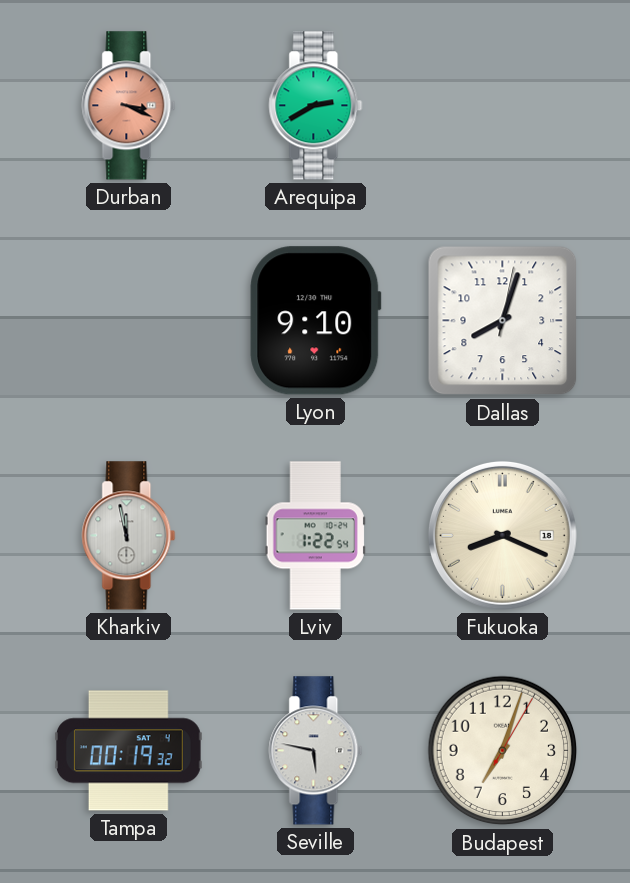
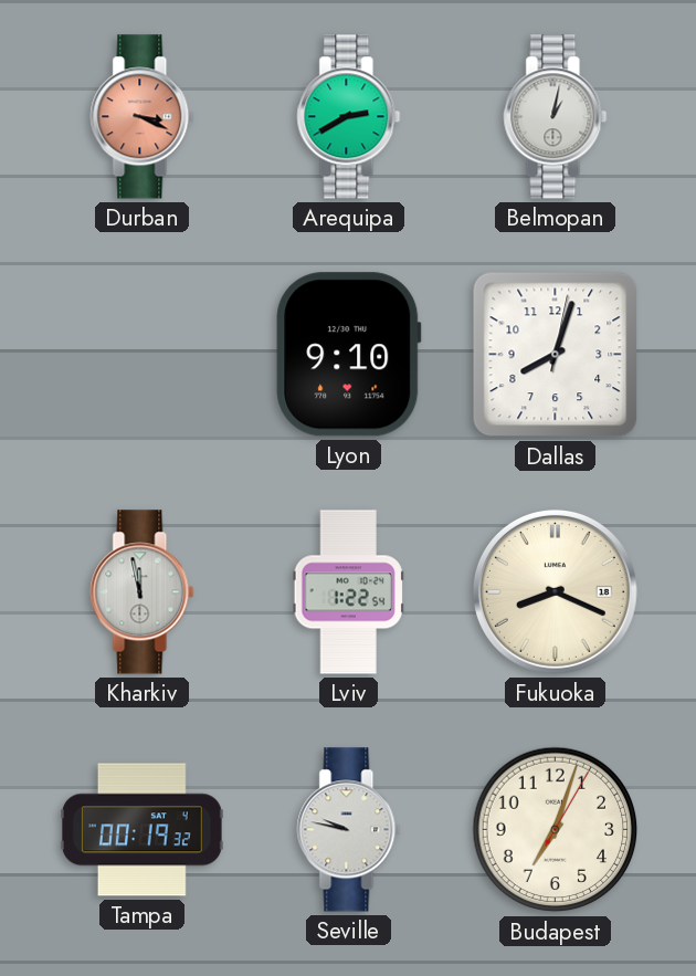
Belmopan: none -> 1:02 (556, 117)
Seville: 5:47 -> 9:47 (349, 830)
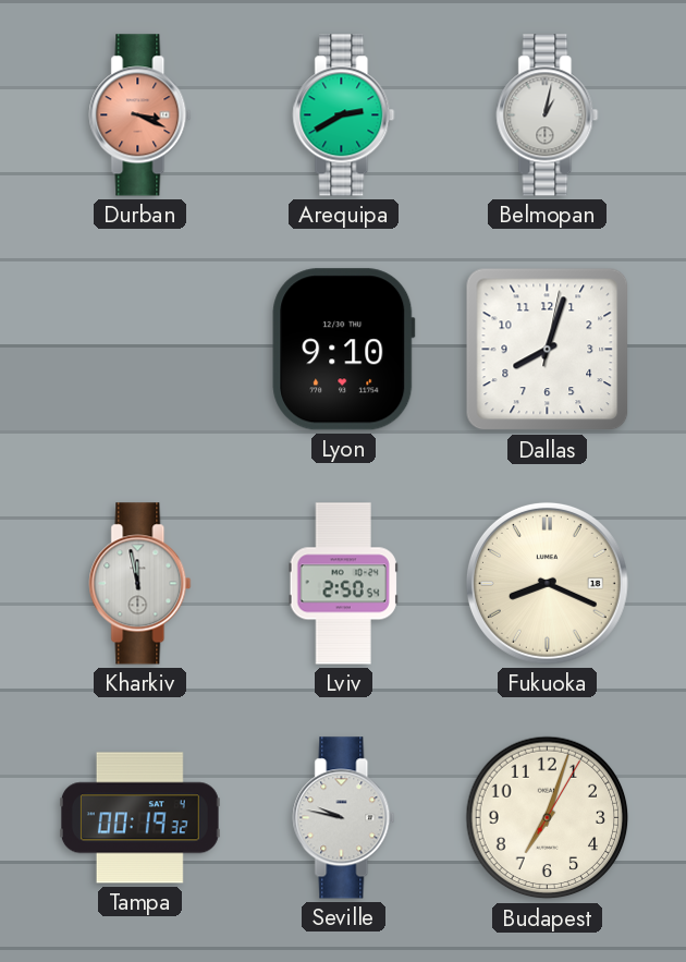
Lviv: 1:22 -> 2:50 (343, 584)
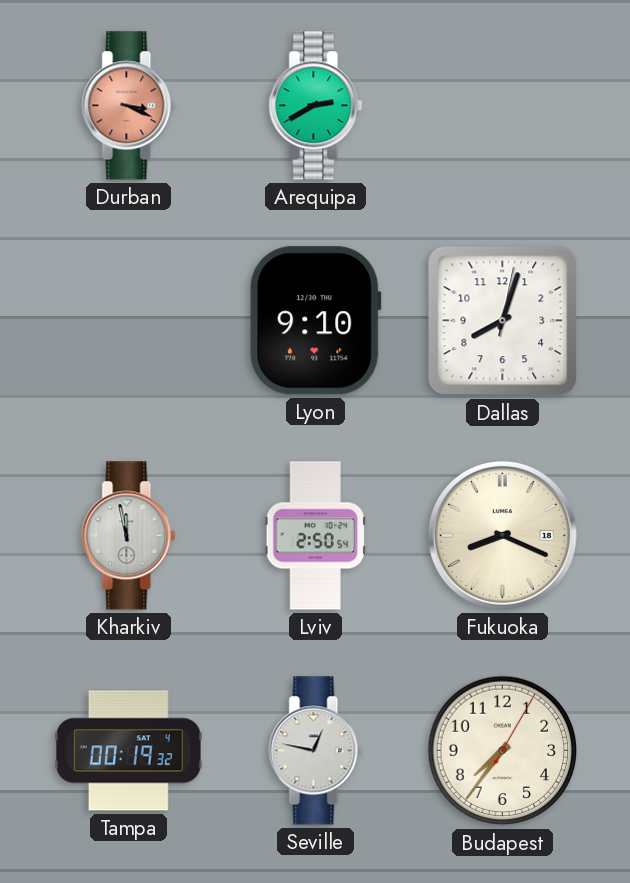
Belmopan: 1:02 -> none (548, 115)
Seville: 9:47 -> 12:47 (316, 751)
Budapest: 7:03 -> 7:36 (503, 751)
